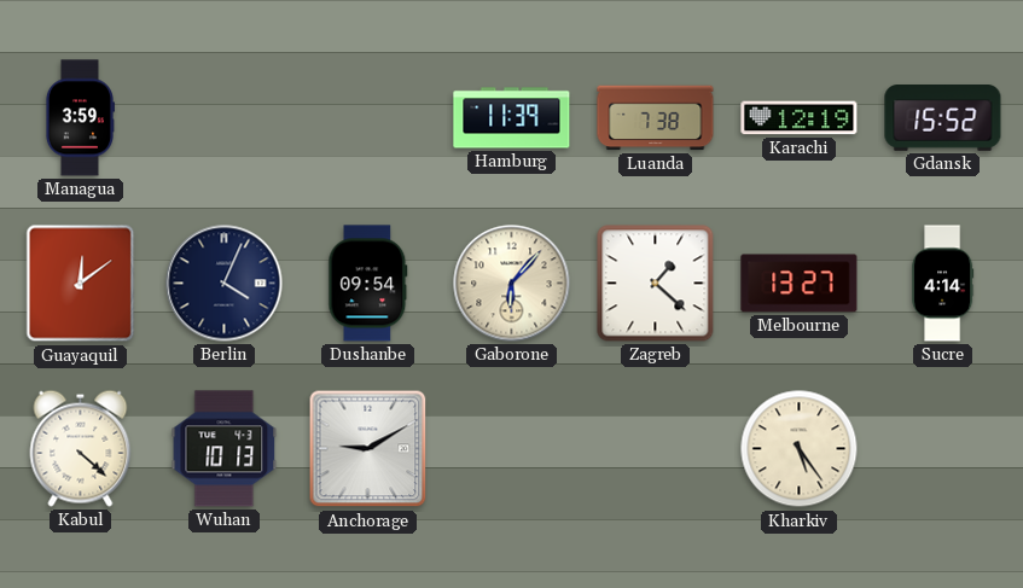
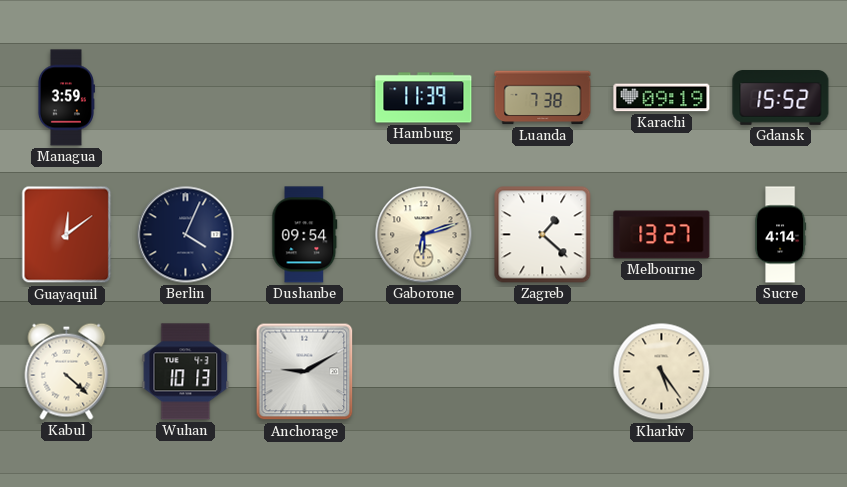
Karachi: 12:19 -> 09:19 (662, 98)
Gaborone: 6:07 -> 6:12 (424, 235)
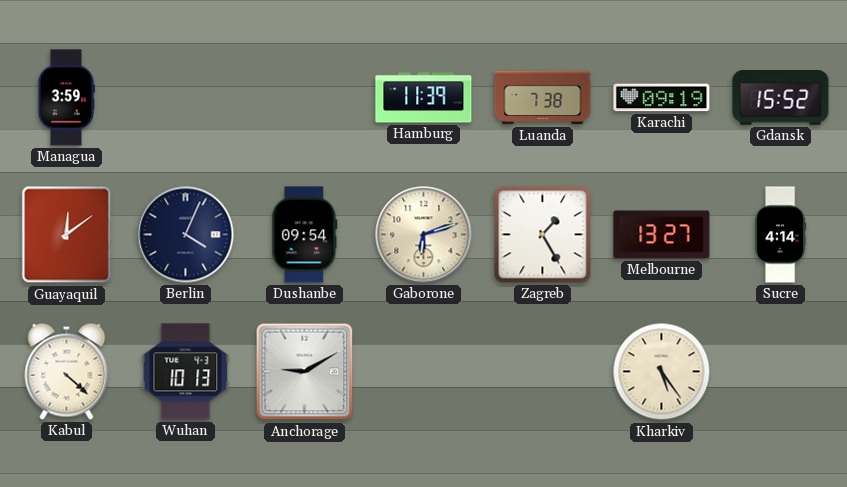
Zagreb: 1:22 -> 1:25 (543, 235)
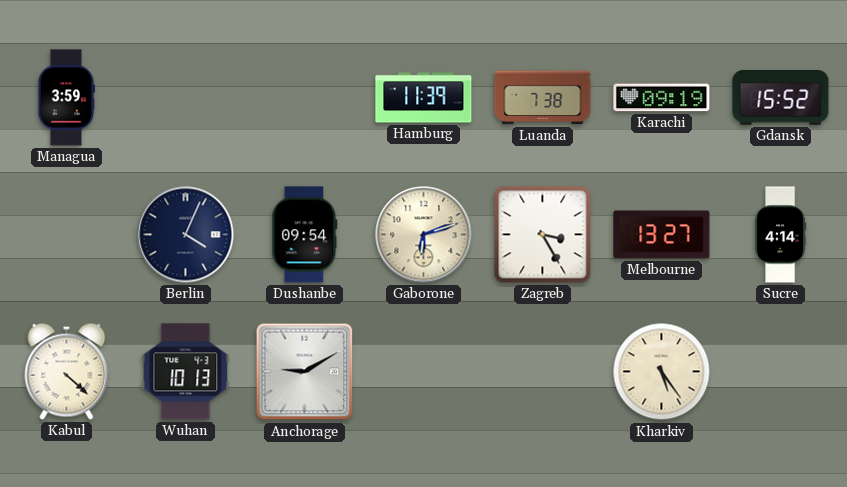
Guayaquil: 12:09 -> none (67, 235)
Zagreb: 1:25 -> 3:25 (543, 235)
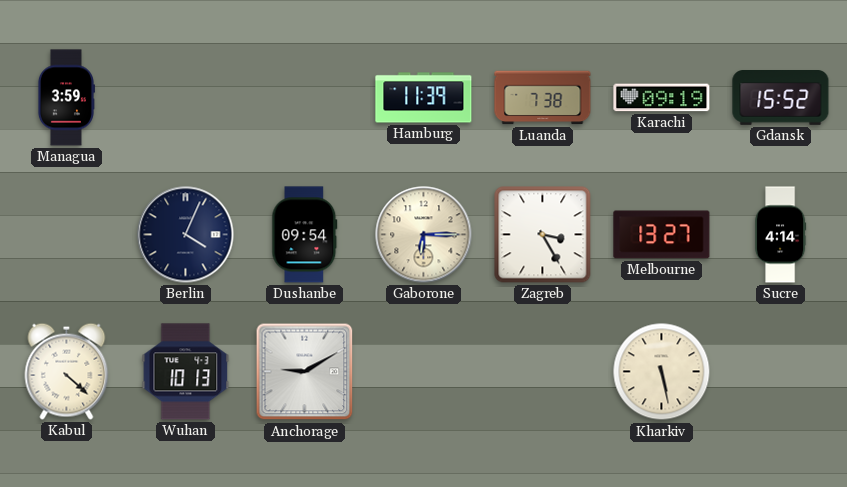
Gaborone: 6:12 -> 6:15 (424, 235)
Kharkiv: 5:24 -> 5:28 (662, 372)
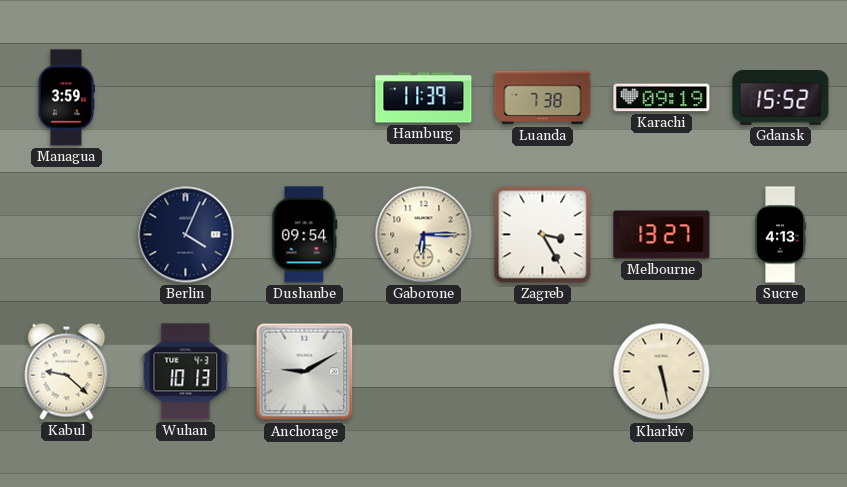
Sucre: 4:14 -> 4:13 (780, 235)
Kabul: 4:22 -> 9:22 (67, 371)
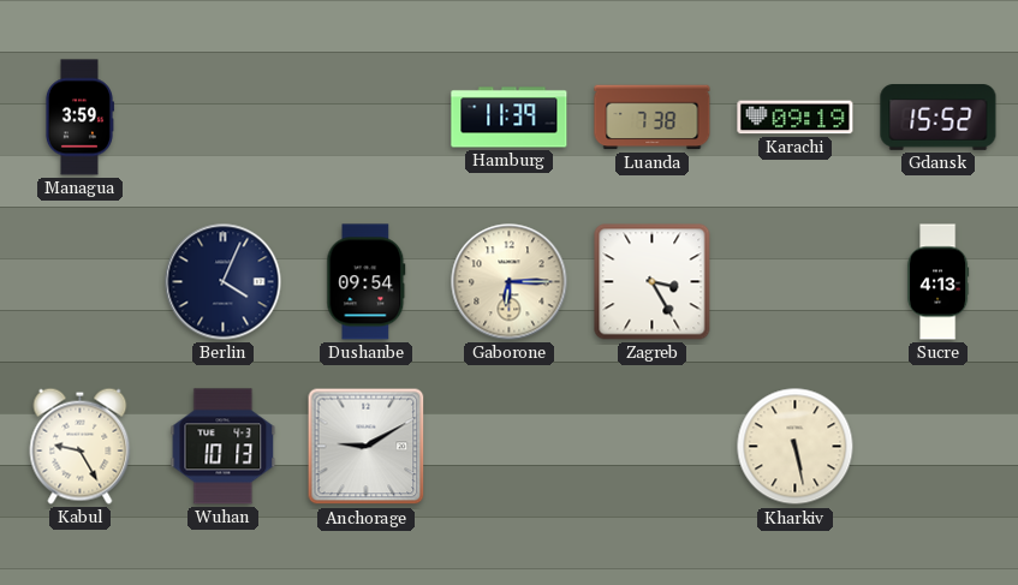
Melbourne: 13:27 -> none (662, 235)
Kabul: 9:22 -> 9:25 (81, 446)
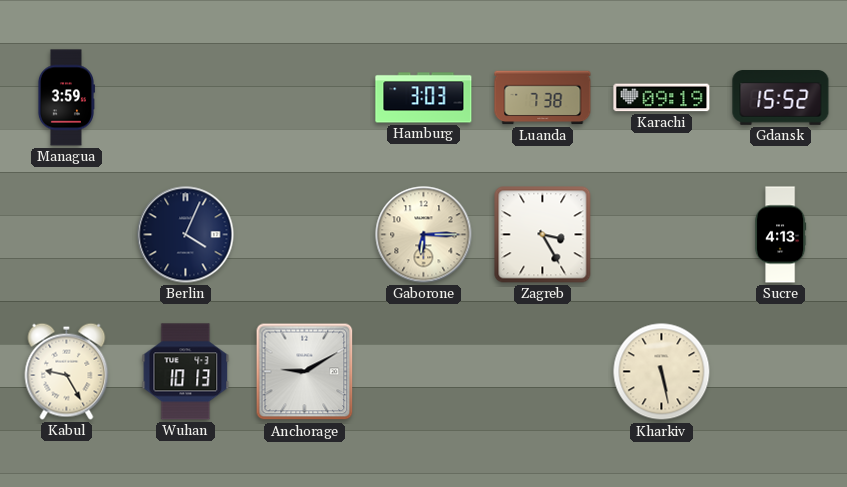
Hamburg: 11:39 -> 3:03 (424, 98)
Dushanbe: 09:54 -> none (367, 282)
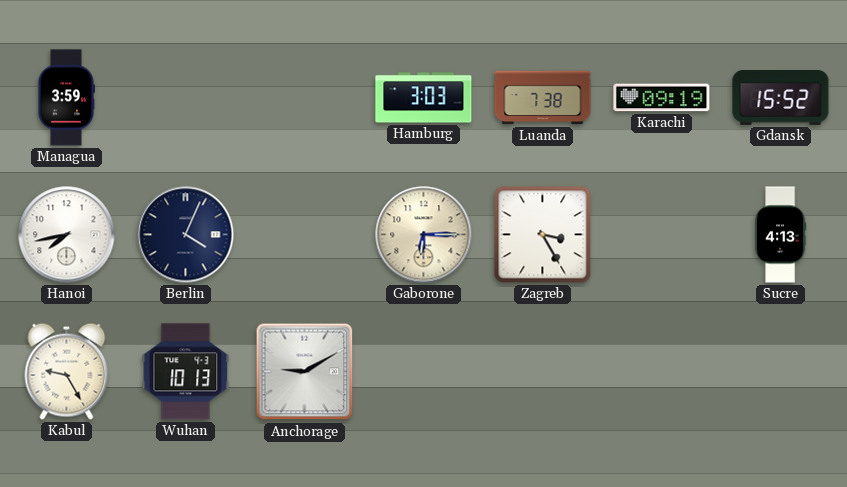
Hanoi: none -> 7:43 (67, 235)
Kharkiv: 5:28 -> none (662, 372)
